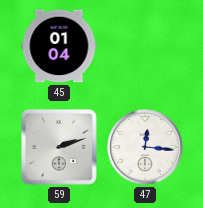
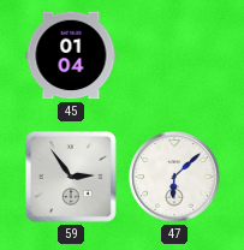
59: 2:12 -> 2:54 (71, 177)
47: 12:16 -> 6:08 (174, 177)
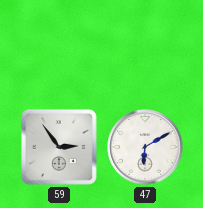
45: 01:04 -> none (71, 55)
47: 6:08 -> 6:10 (145, 147)
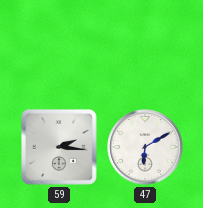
59: 2:54 -> 2:16 (59, 147)
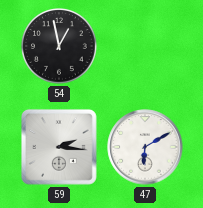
54: none -> 12:58 (60, 47)
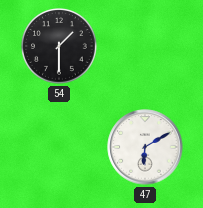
54: 12:58 -> 1:30 (60, 47)
59: 2:16 -> none (59, 147)
